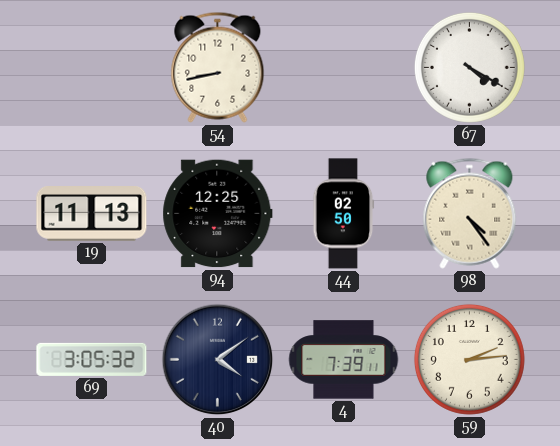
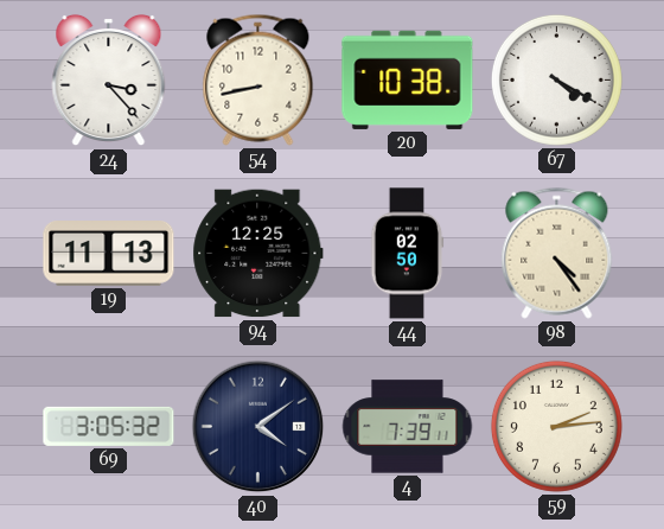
24: none -> 3:23 (109, 81)
20: none -> 10:38 (408, 79)
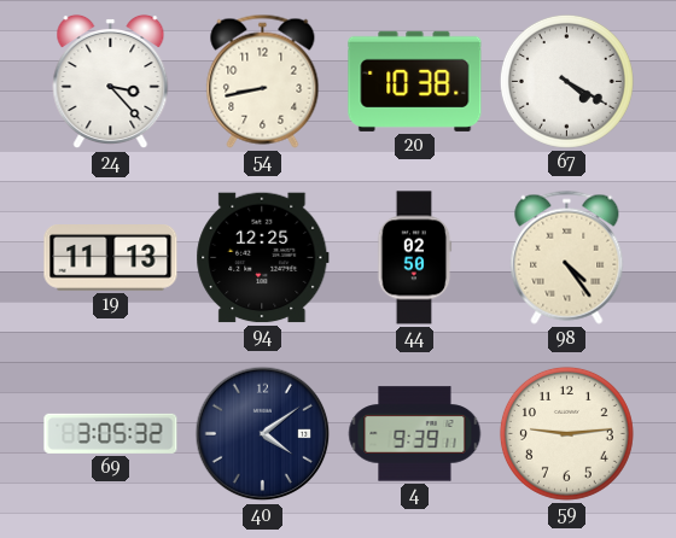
4: 7:39 -> 9:39 (415, 434)
59: 2:14 -> 9:14 (566, 433)
